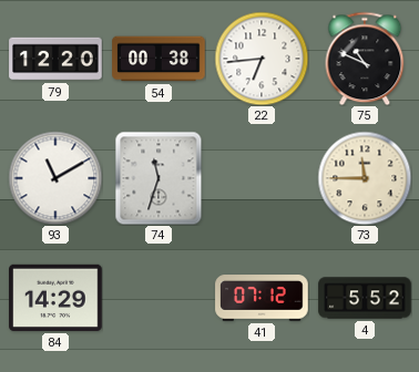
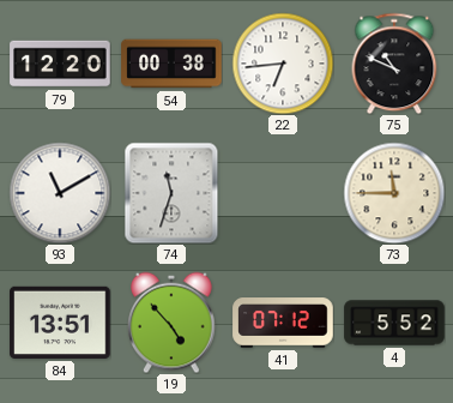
84: 14:29 -> 13:51 (60, 323)
19: none -> 4:53 (171, 323)
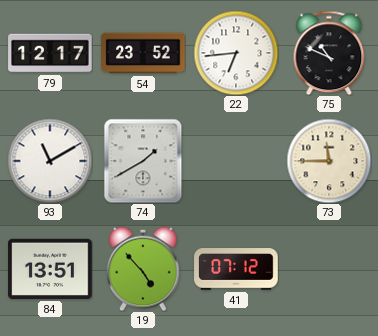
79: 12:20 -> 12:17 (50, 53)
54: 00:38 -> 23:52 (143, 53)
74: 11:33 -> 1:40 (143, 161)
4: 5:52 -> none (394, 323)
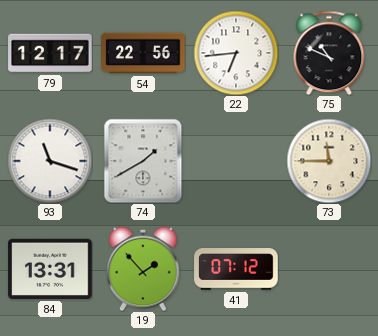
54: 23:52 -> 22:56 (143, 53)
93: 11:10 -> 11:18 (50, 161)
84: 13:51 -> 13:31 (50, 269)
19: 4:53 -> 1:53 (143, 269)
